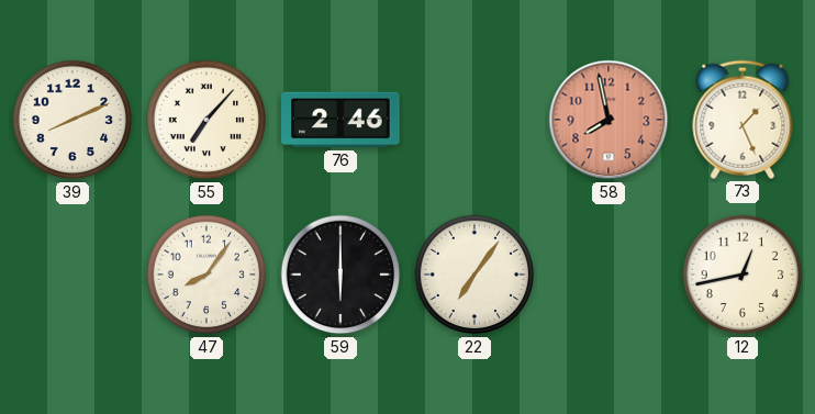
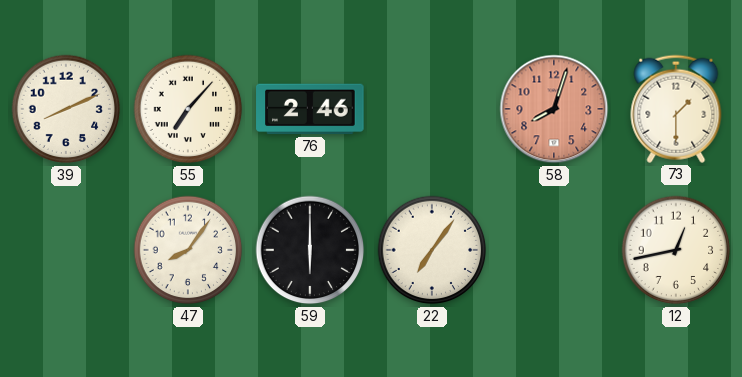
58: 7:58 -> 8:03 (554, 109)
73: 1:26 -> 1:30 (676, 109)
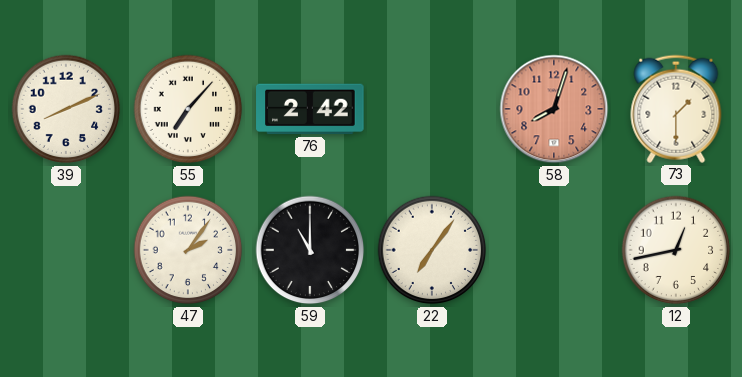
76: 2:46 -> 2:42 (310, 109)
47: 8:06 -> 2:06 (188, 250)
59: 6:00 -> 11:00 (310, 250)
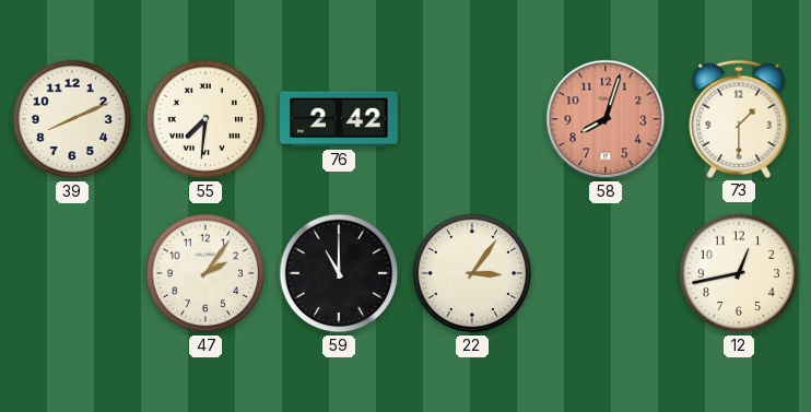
55: 7:07 -> 7:31 (205, 119)
22: 7:06 -> 3:06 (472, 273)
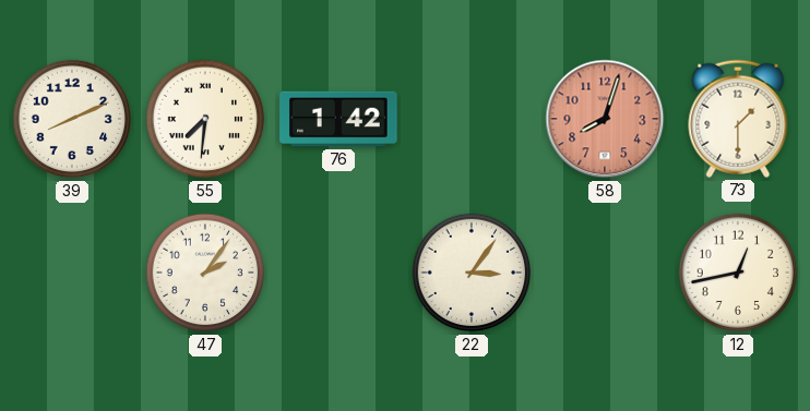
76: 2:42 -> 1:42 (338, 119)
59: 11:00 -> none (339, 273)
